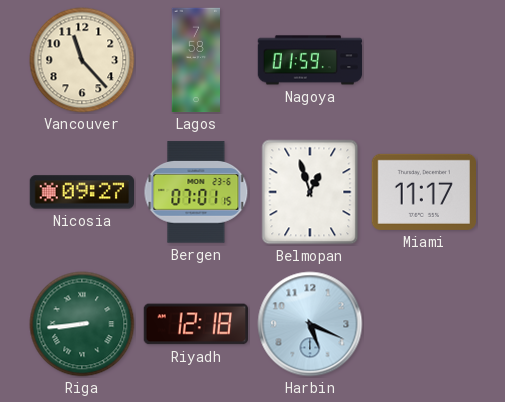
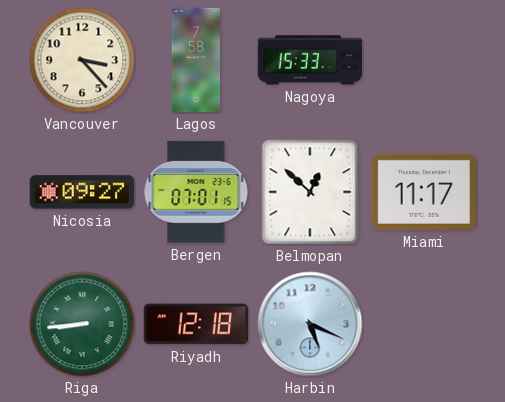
Vancouver: 11:23 -> 3:23 (82, 60)
Nagoya: 01:59 -> 15:33 (310, 60)
Belmopan: 12:57 -> 12:52 (310, 192)
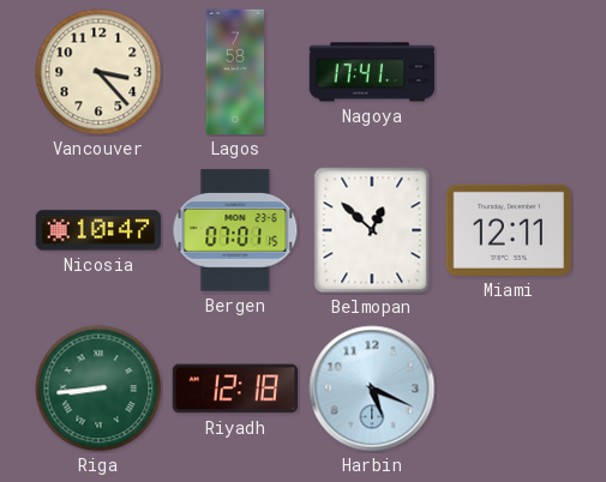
Nagoya: 15:33 -> 17:41 (372, 72)
Nicosia: 09:27 -> 10:47 (97, 230)
Miami: 11:17 -> 12:11 (508, 230)
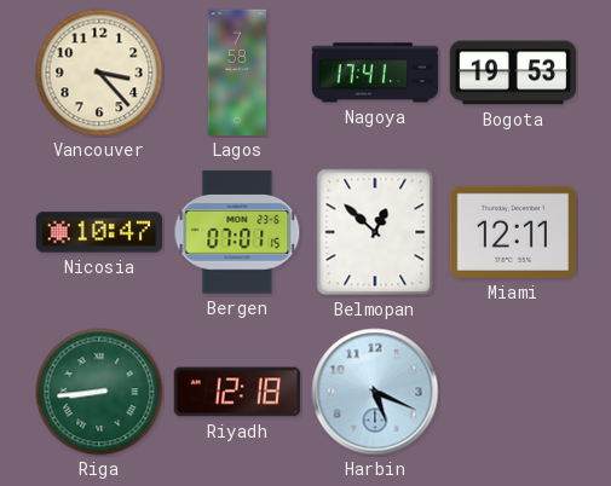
Bogota: none -> 19:53 (512, 73)
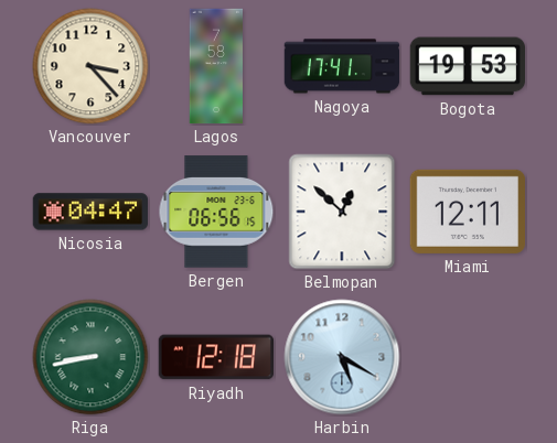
Nicosia: 10:47 -> 04:47 (89, 212)
Bergen: 07:01 -> 06:56 (216, 212)
Riga: 8:44 -> 8:43 (90, 357)
Harbin: 5:19 -> 5:20 (342, 357)
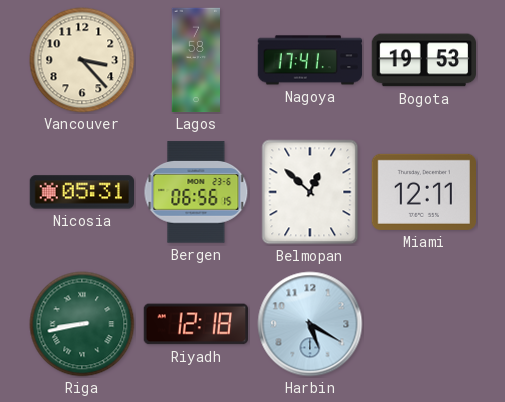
Nicosia: 04:47 -> 05:31 (81, 192)
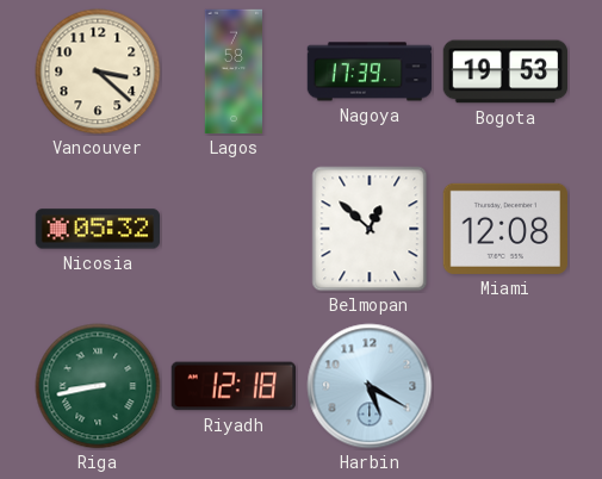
Vancouver: 3:23 -> 3:22 (98, 71)
Nagoya: 17:41 -> 17:39 (370, 71)
Nicosia: 05:31 -> 05:32 (97, 229)
Bergen: 06:56 -> none (196, 192)
Miami: 12:11 -> 12:08 (504, 229)
